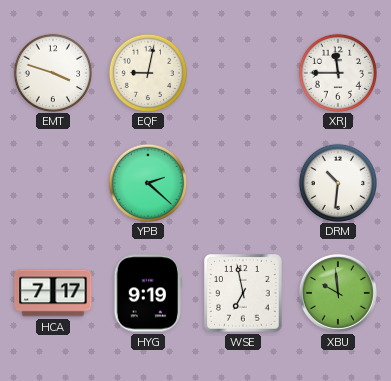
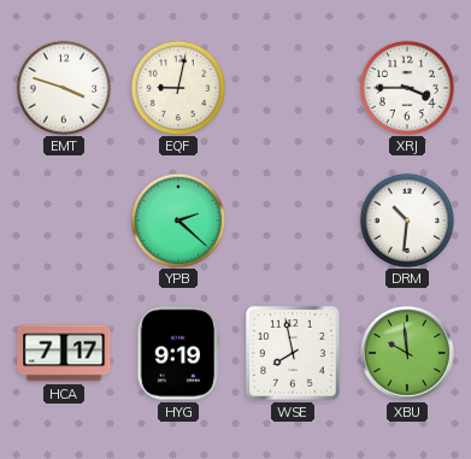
XRJ: 11:45 -> 3:45 (406, 87)
WSE: 6:58 -> 7:58 (294, 354)
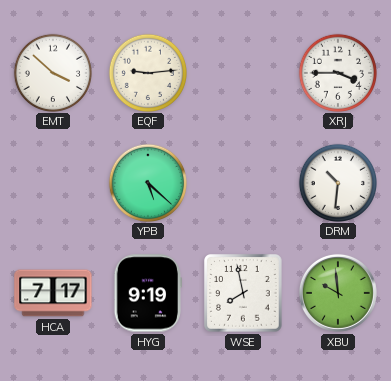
EMT: 3:48 -> 3:52 (52, 72)
EQF: 9:02 -> 9:14 (147, 72)
YPB: 2:22 -> 5:22 (147, 182)
